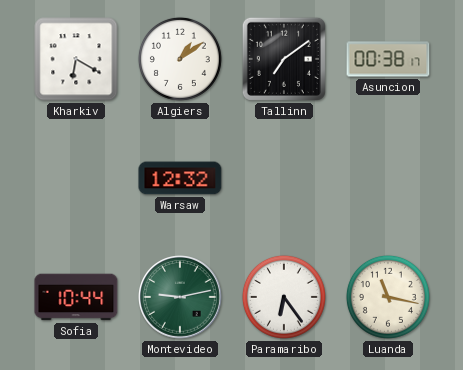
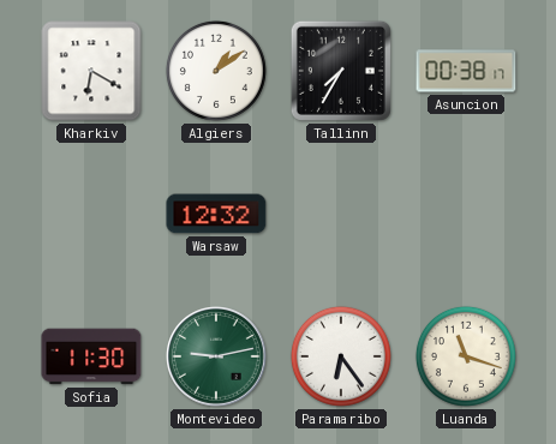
Tallinn: 7:09 -> 7:35 (341, 71)
Sofia: 10:44 -> 11:30 (91, 356)
Luanda: 11:17 -> 11:18 (466, 356)
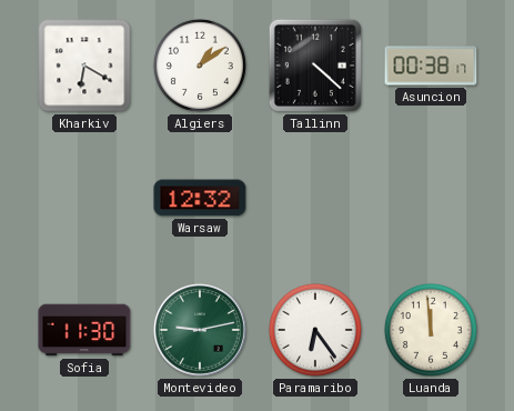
Tallinn: 7:35 -> 4:22 (315, 66)
Luanda: 11:18 -> 11:59 (431, 330)
